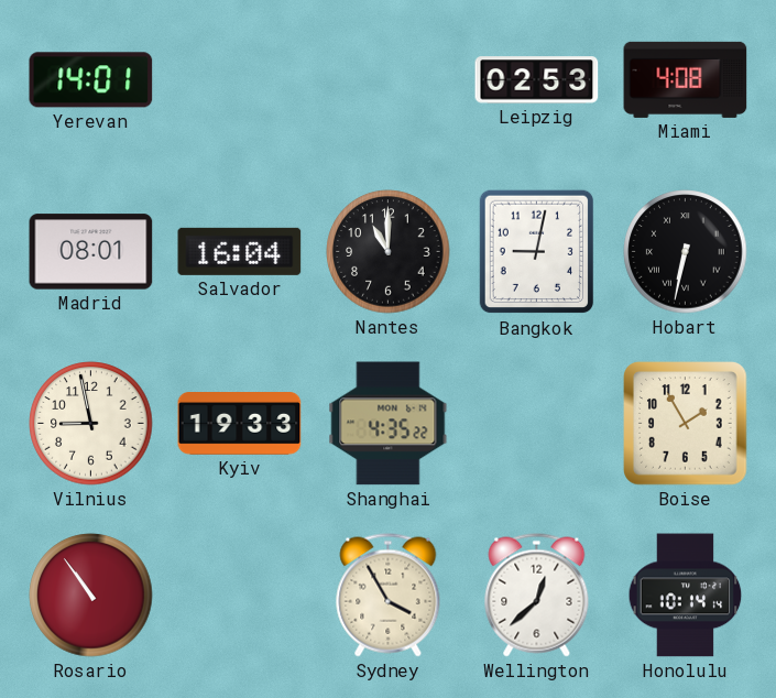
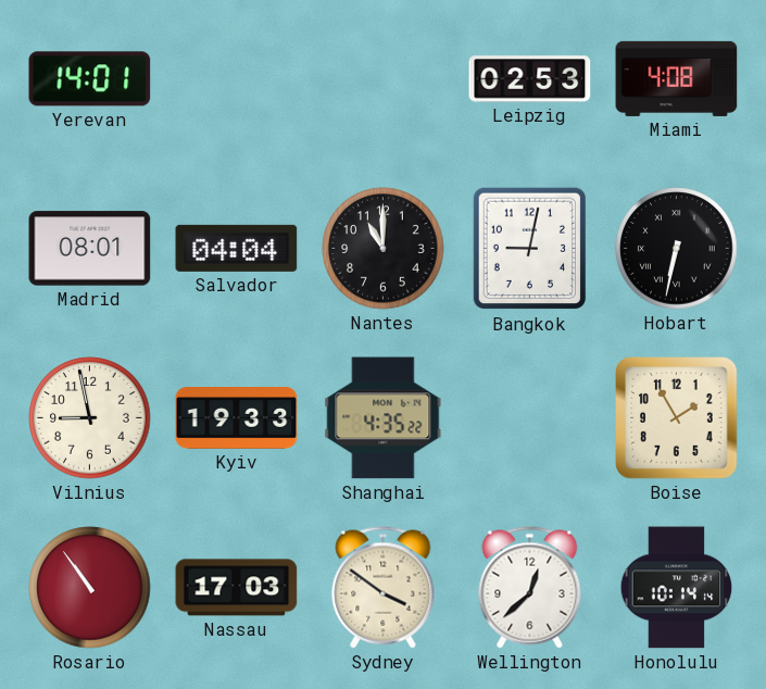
Salvador: 16:04 -> 04:04 (237, 248)
Nassau: none -> 17:03 (237, 588)
Sydney: 3:55 -> 3:51 (384, 588)
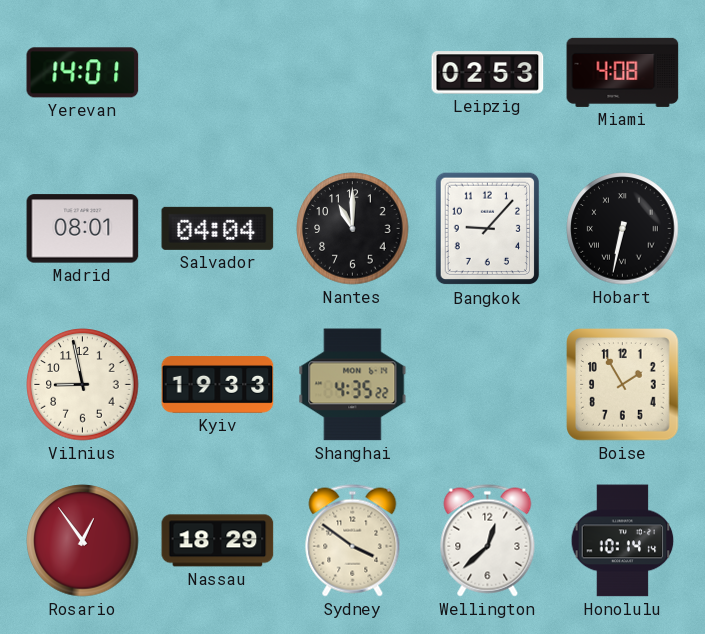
Bangkok: 9:02 -> 9:07 (488, 229)
Rosario: 10:54 -> 12:54 (83, 541)
Nassau: 17:03 -> 18:29 (218, 541)
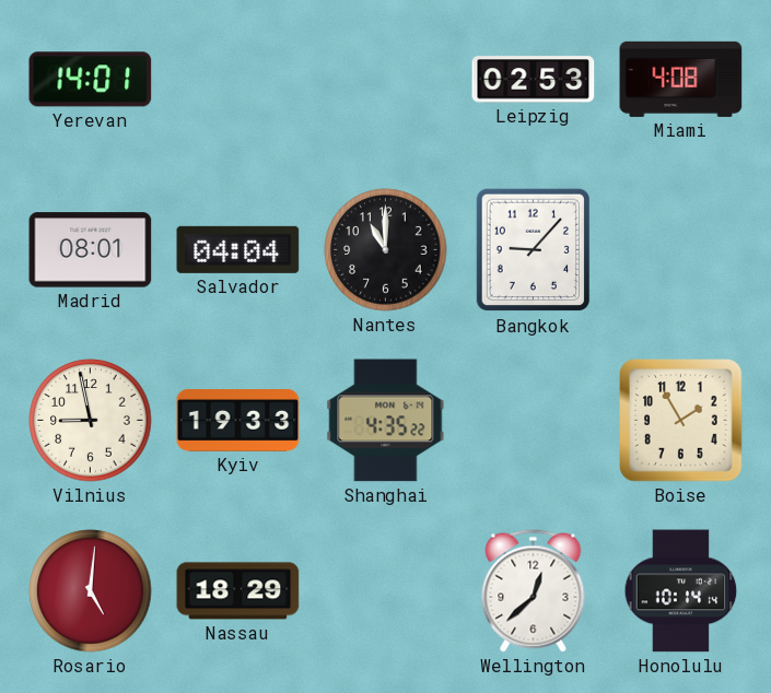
Hobart: 6:32 -> none (623, 229)
Rosario: 12:54 -> 5:01 (91, 591)
Sydney: 3:51 -> none (353, 541)
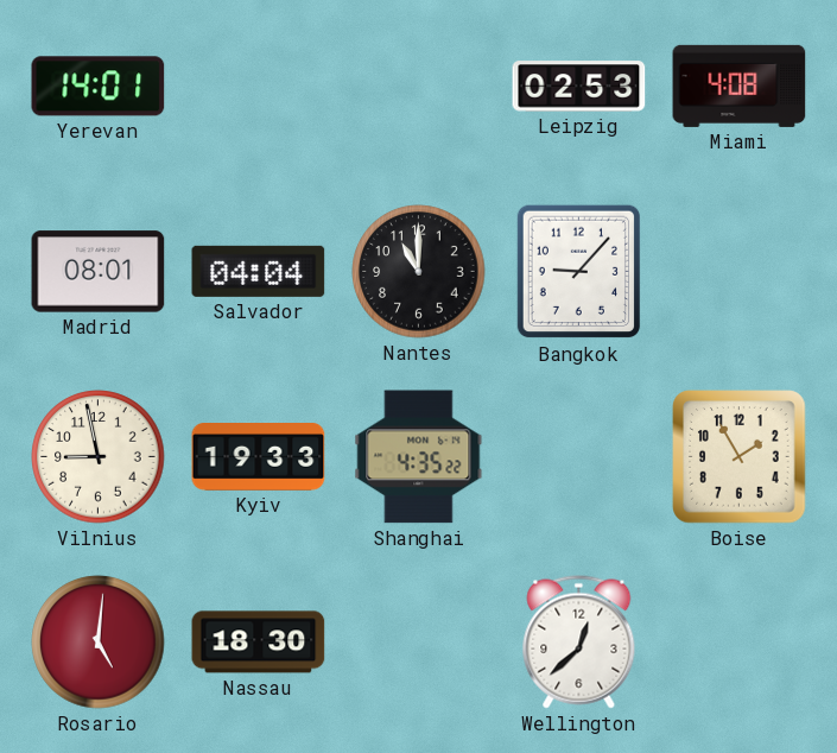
Nassau: 18:29 -> 18:30 (259, 643)
Honolulu: 10:14 -> none (681, 591)
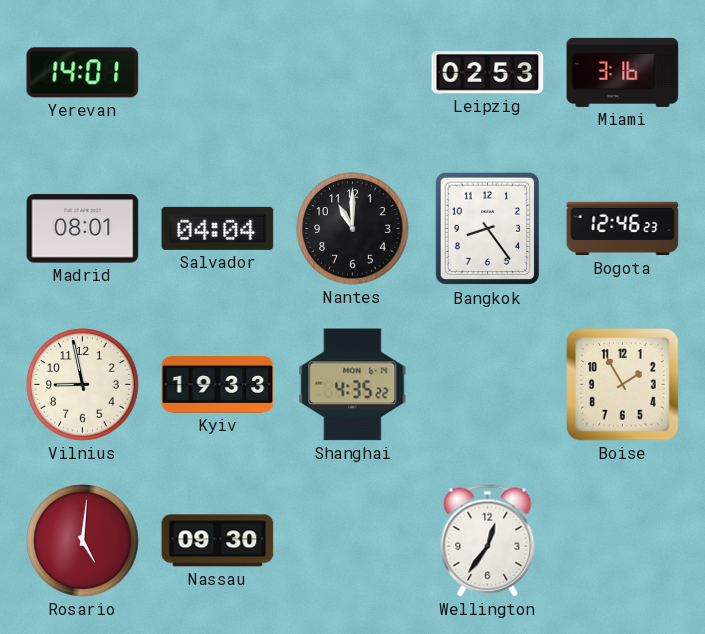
Miami: 4:08 -> 3:16 (623, 72)
Bangkok: 9:07 -> 8:24 (488, 229)
Bogota: none -> 12:46 (623, 229)
Nassau: 18:30 -> 09:30 (218, 541)
Wellington: 12:38 -> 12:36 (488, 541)
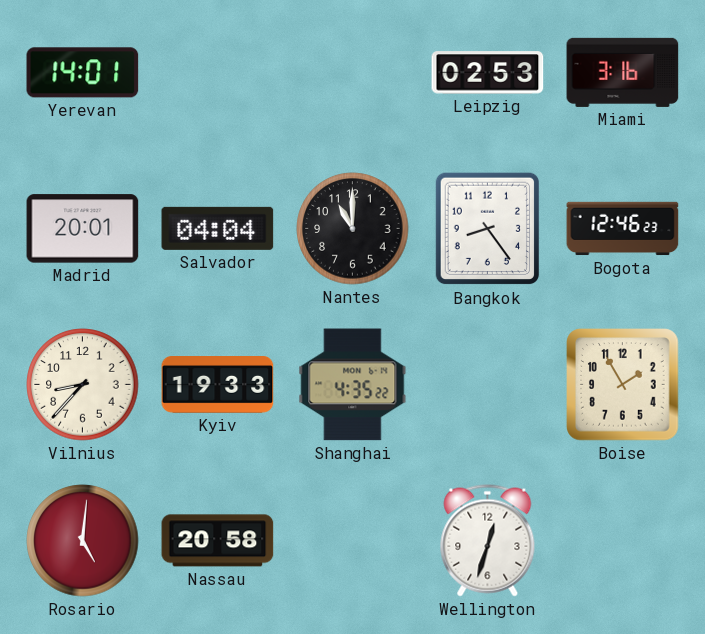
Madrid: 08:01 -> 20:01 (83, 229)
Vilnius: 8:58 -> 8:37 (83, 385)
Nassau: 09:30 -> 20:58 (218, 541)
Wellington: 12:36 -> 12:33 (488, 541)
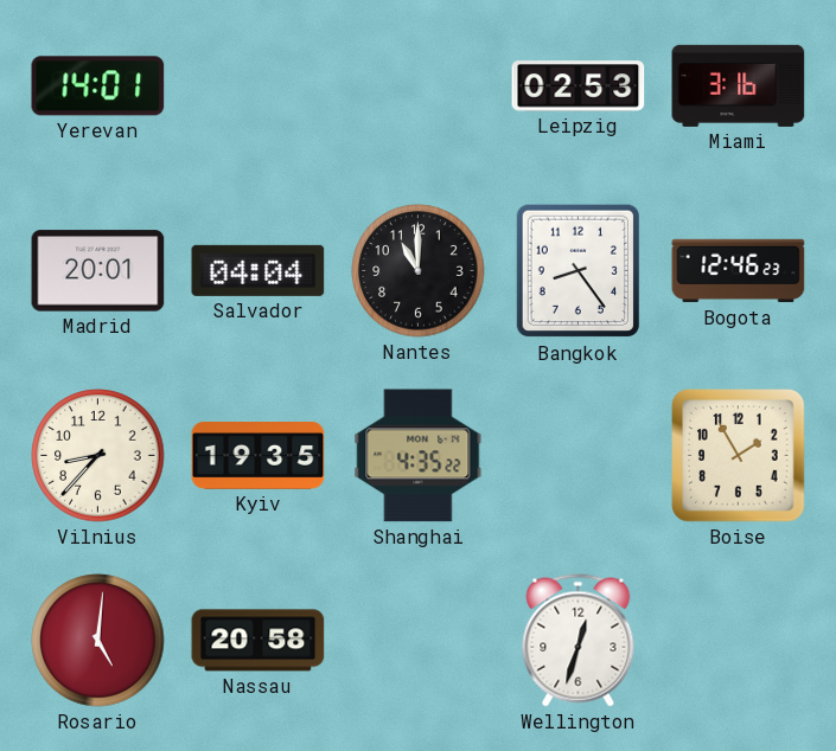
Kyiv: 19:33 -> 19:35 (259, 456)
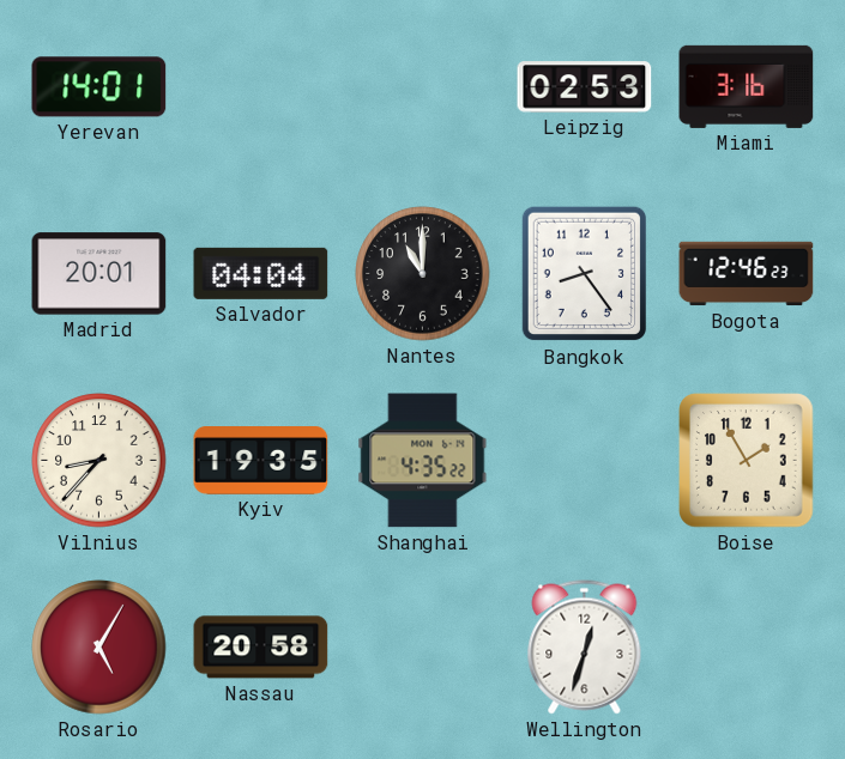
Rosario: 5:01 -> 5:05 (99, 648)
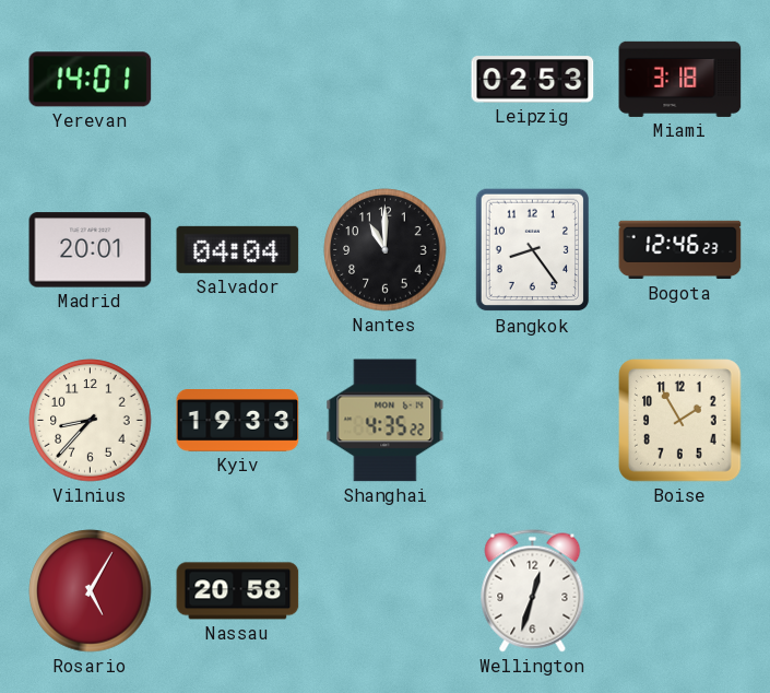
Miami: 3:16 -> 3:18 (680, 79)
Kyiv: 19:35 -> 19:33 (238, 421)
